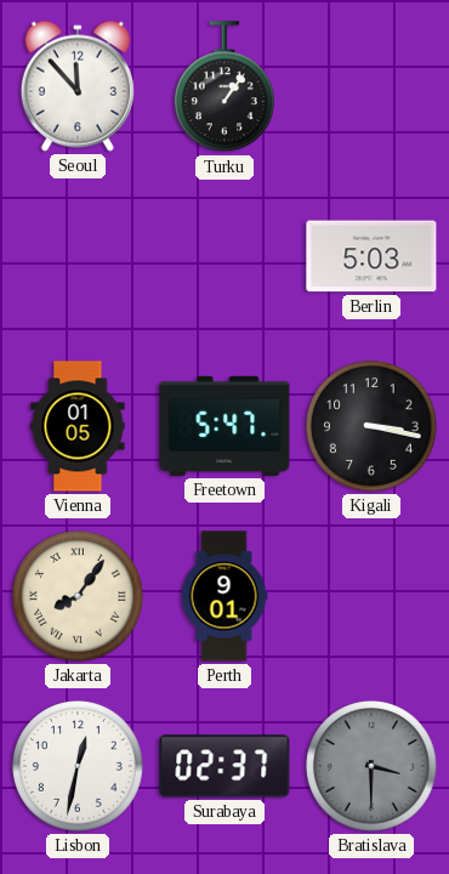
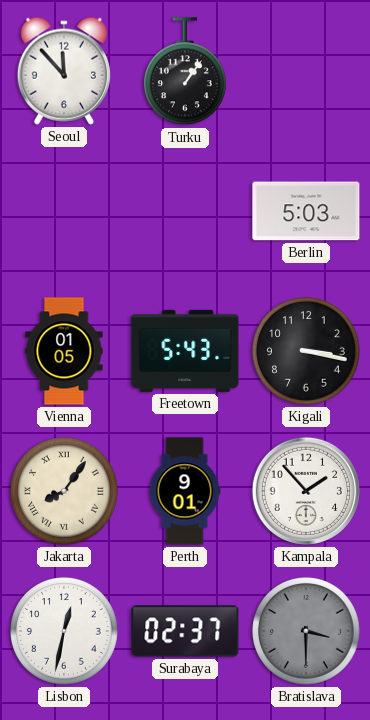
Freetown: 5:47 -> 5:43 (185, 351)
Kampala: none -> 1:53 (306, 491)
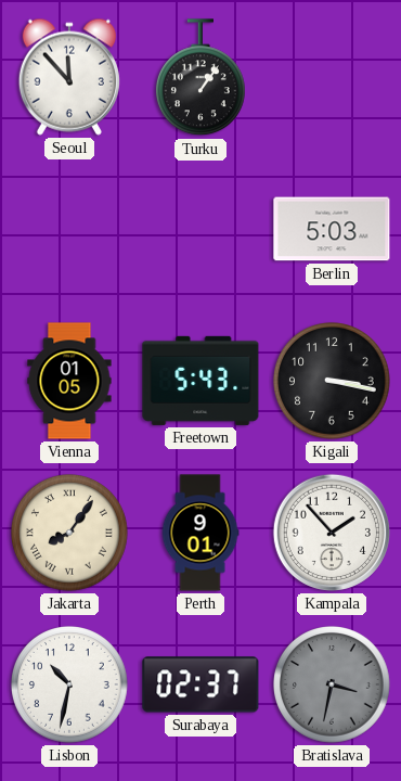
Lisbon: 12:32 -> 10:32 (70, 686)
Bratislava: 3:30 -> 3:32 (333, 686)
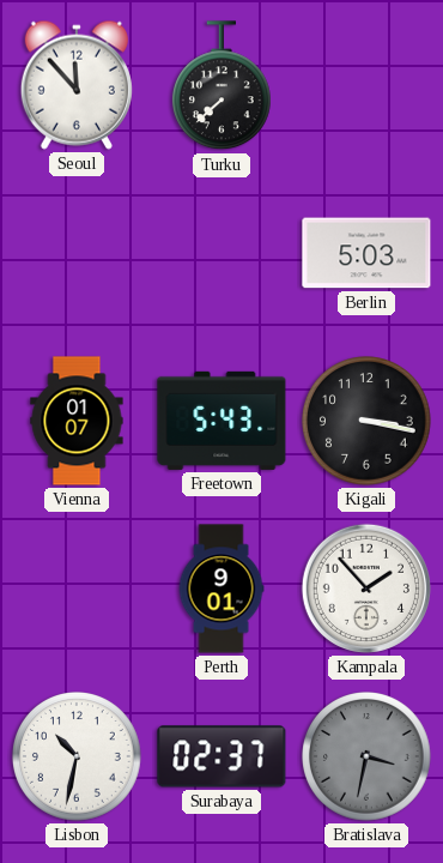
Turku: 1:06 -> 7:38 (221, 86)
Vienna: 01:05 -> 01:07 (77, 421)
Jakarta: 8:06 -> none (70, 534)
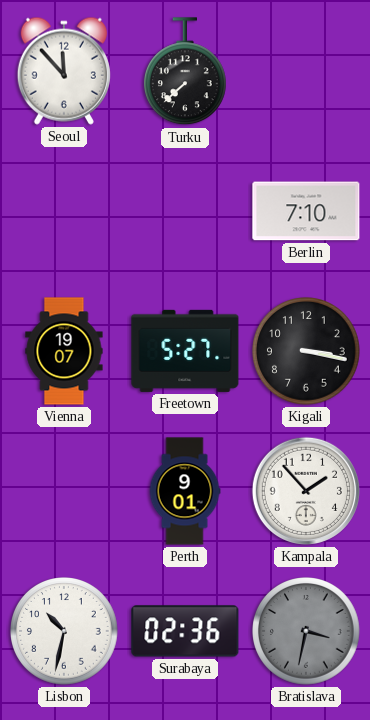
Berlin: 5:03 -> 7:10 (306, 211)
Vienna: 01:07 -> 19:07 (64, 351)
Freetown: 5:43 -> 5:27 (185, 351)
Surabaya: 02:37 -> 02:36 (185, 631)
